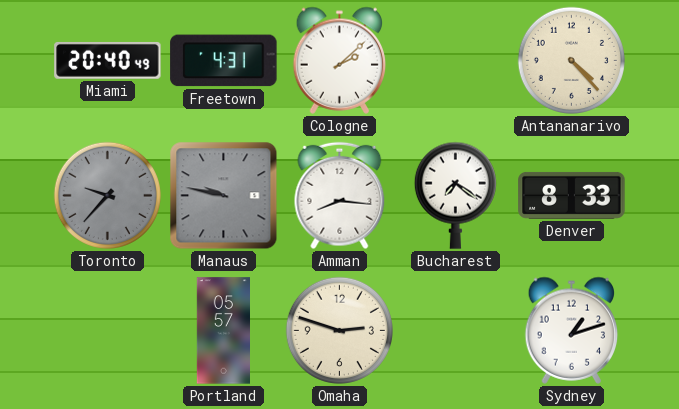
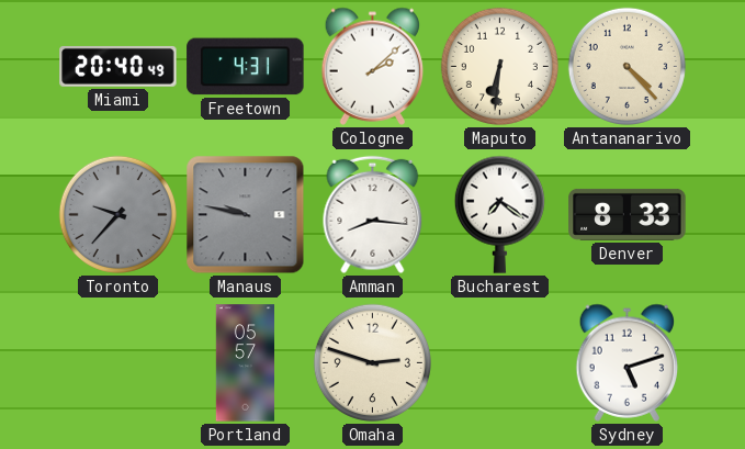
Maputo: none -> 6:31 (499, 66)
Sydney: 1:12 -> 5:12 (628, 362)
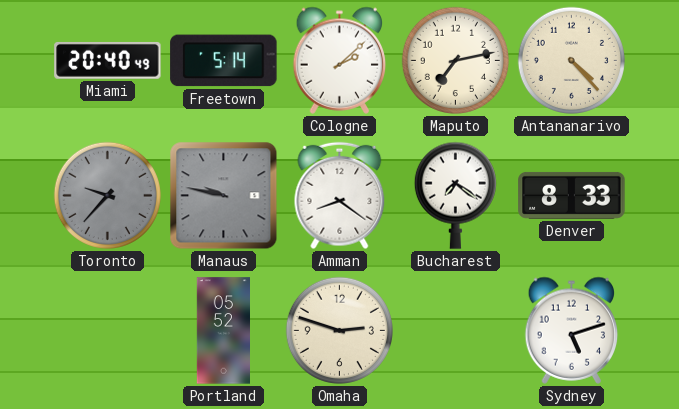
Freetown: 4:31 -> 5:14 (224, 61)
Maputo: 6:31 -> 7:13 (455, 60)
Amman: 8:16 -> 8:21 (340, 196)
Portland: 05:57 -> 05:52 (223, 331)
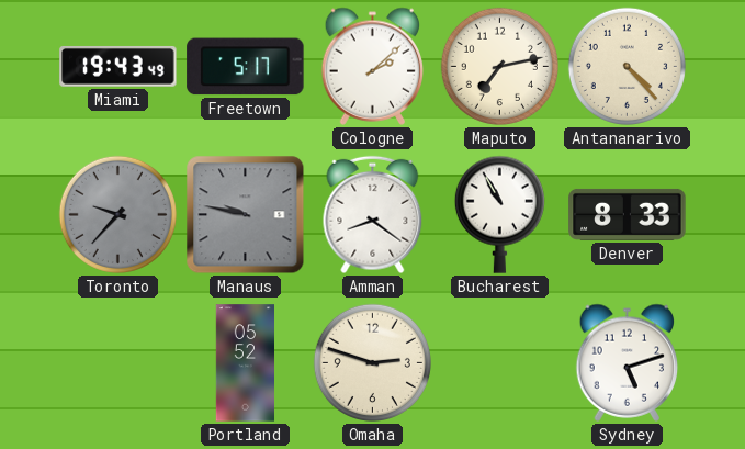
Miami: 20:40 -> 19:43 (118, 66)
Freetown: 5:14 -> 5:17 (246, 67)
Bucharest: 7:21 -> 10:55 (499, 214)
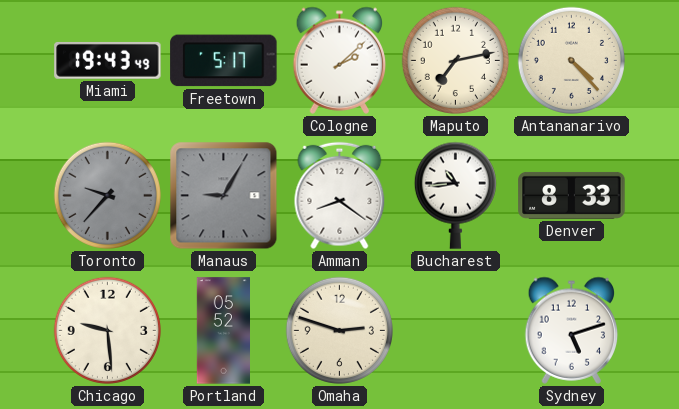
Manaus: 9:47 -> 9:05 (224, 196)
Bucharest: 10:55 -> 10:44 (455, 195)
Chicago: none -> 9:29 (107, 330)
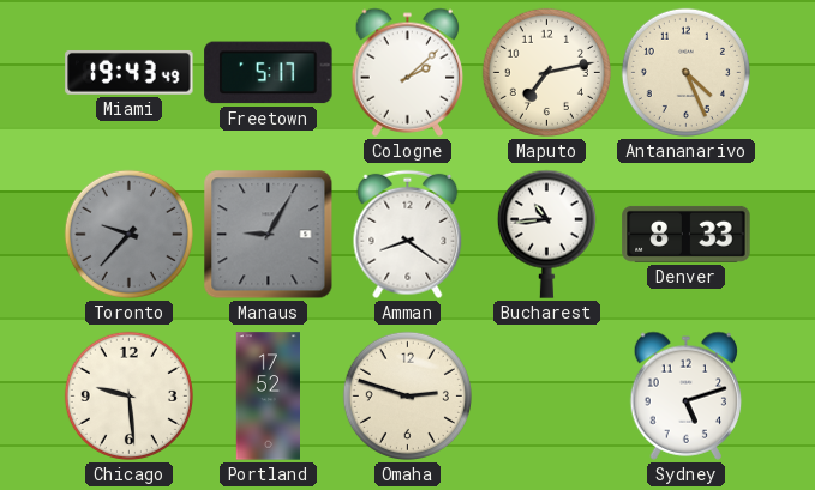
Antananarivo: 4:23 -> 4:26 (685, 72)
Portland: 05:52 -> 17:52 (268, 397)
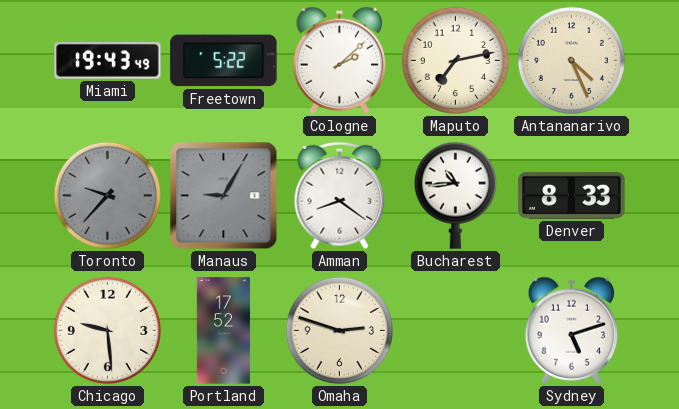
Freetown: 5:17 -> 5:22 (224, 61)
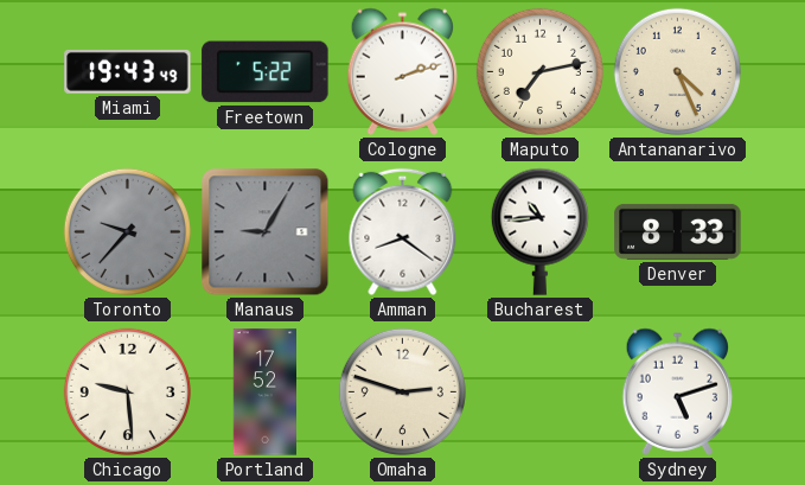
Cologne: 2:08 -> 2:12 (403, 71)
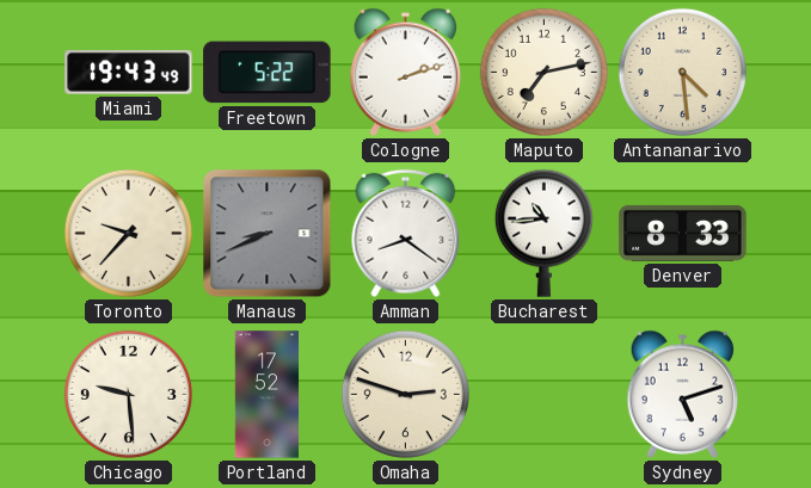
Antananarivo: 4:26 -> 4:29 (682, 72)
Toronto dial: grey -> cream (128, 233)
Manaus: 9:05 -> 8:41 (268, 234)
